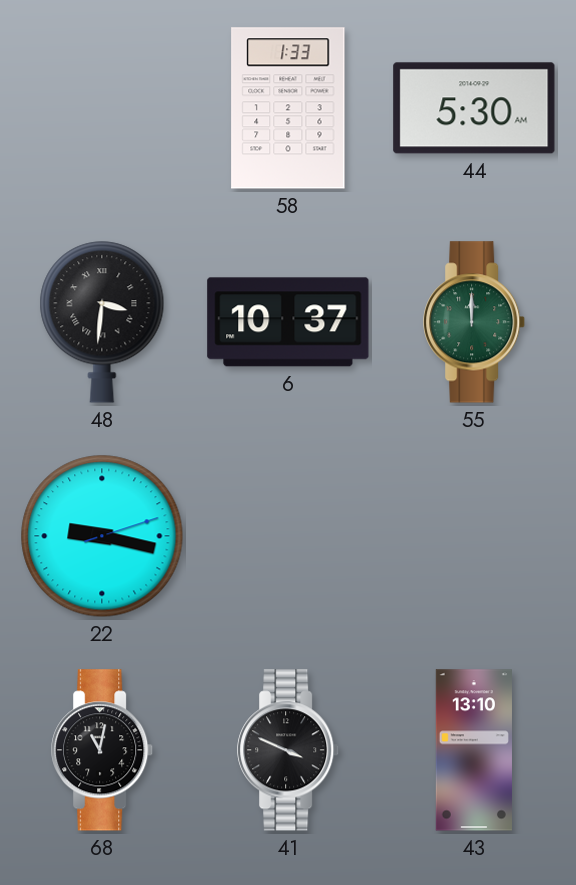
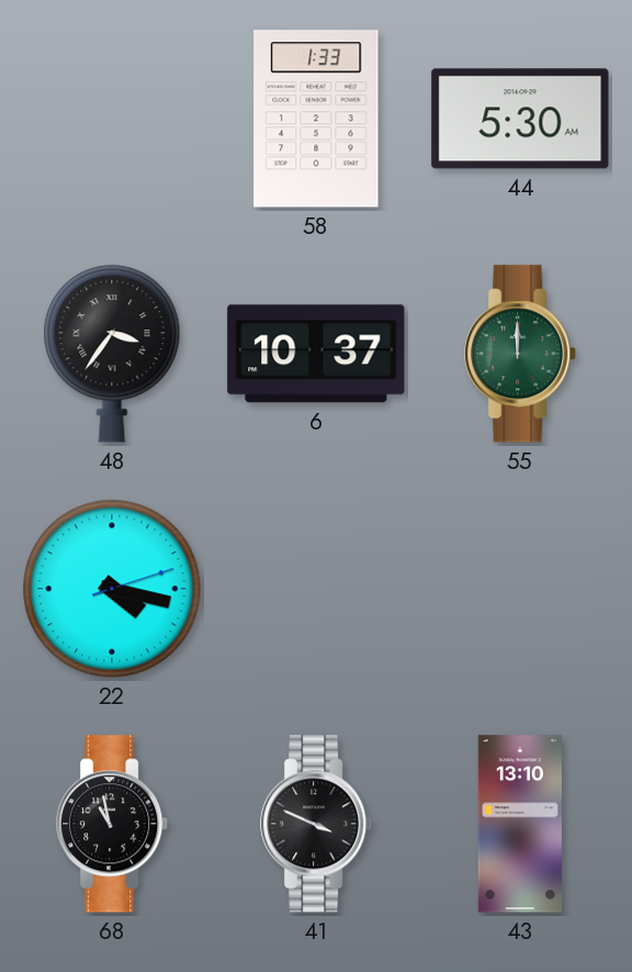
48: 3:31 -> 3:36 (112, 354)
22: 9:17 -> 4:17 (112, 589)
68: 11:02 -> 10:58 (113, 824)
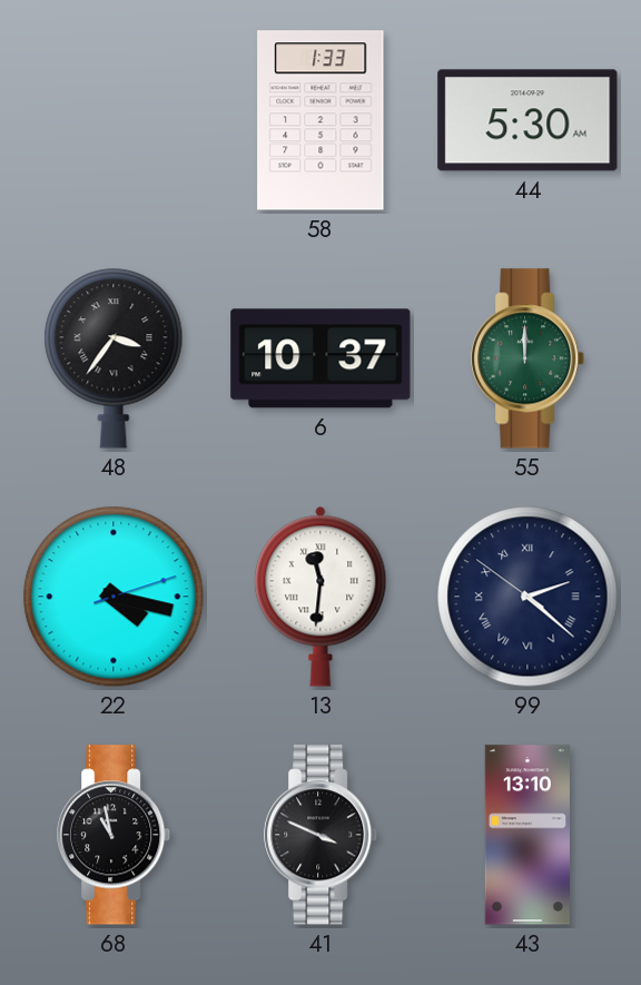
13: none -> 11:31 (320, 597)
99: none -> 2:21 (527, 597)
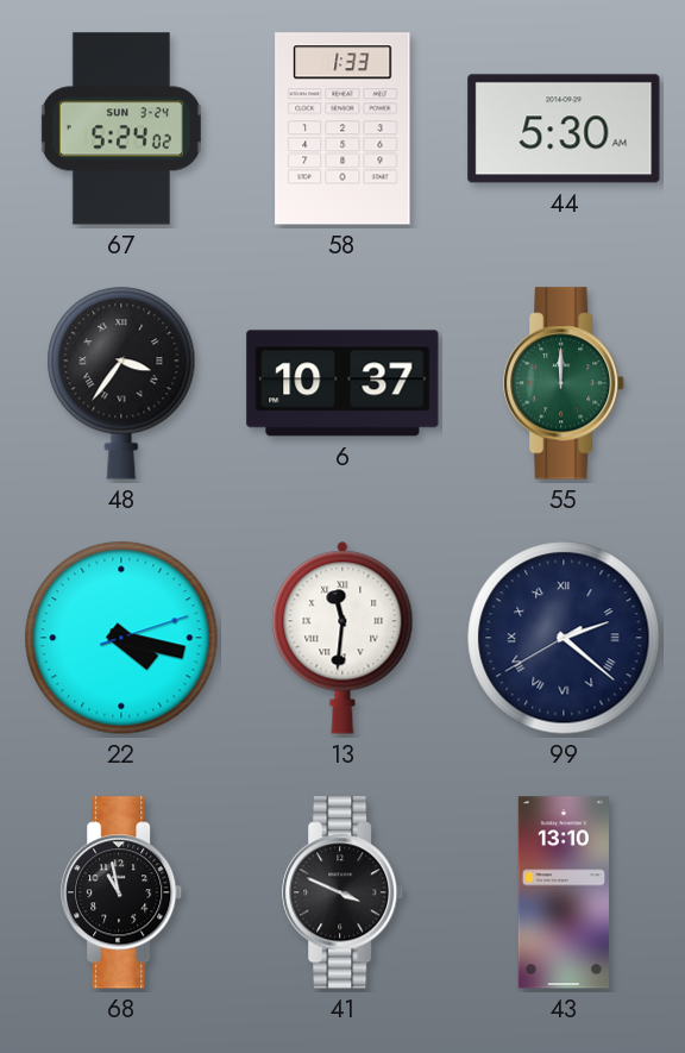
67: none -> 5:24 (121, 129)
99: 2:21:51 -> 2:21:40 (564, 638)
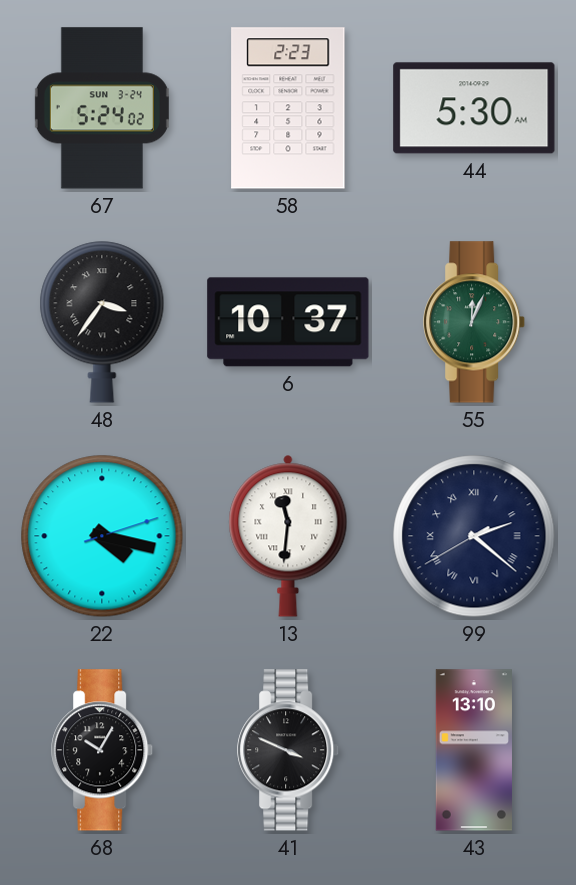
58: 1:33 -> 2:23 (288, 108)
55: 12:00 -> 12:04 (475, 322)
68: 10:58 -> 10:05 (103, 750)
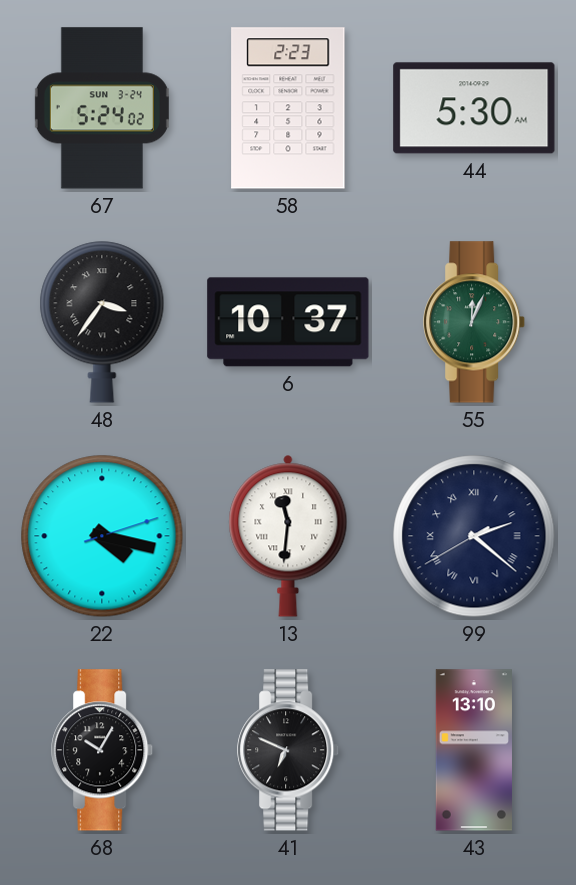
41: 3:49 -> 6:49 (289, 750)
